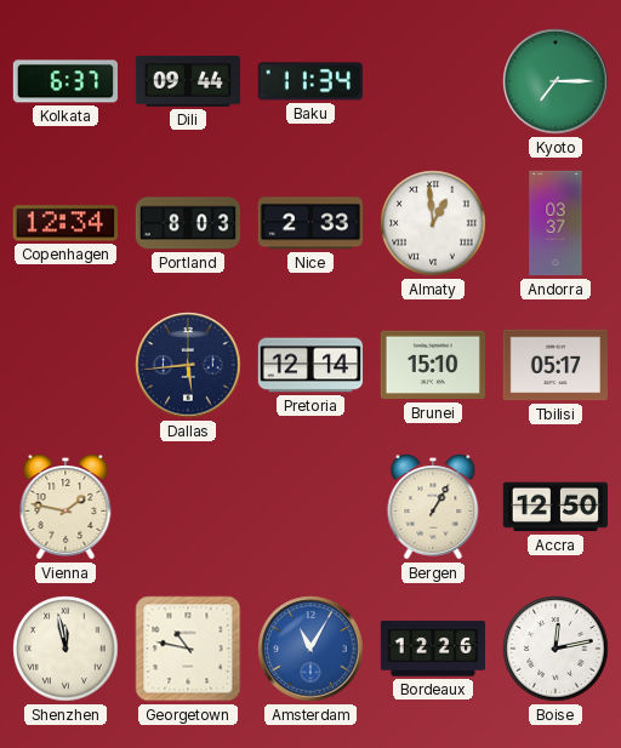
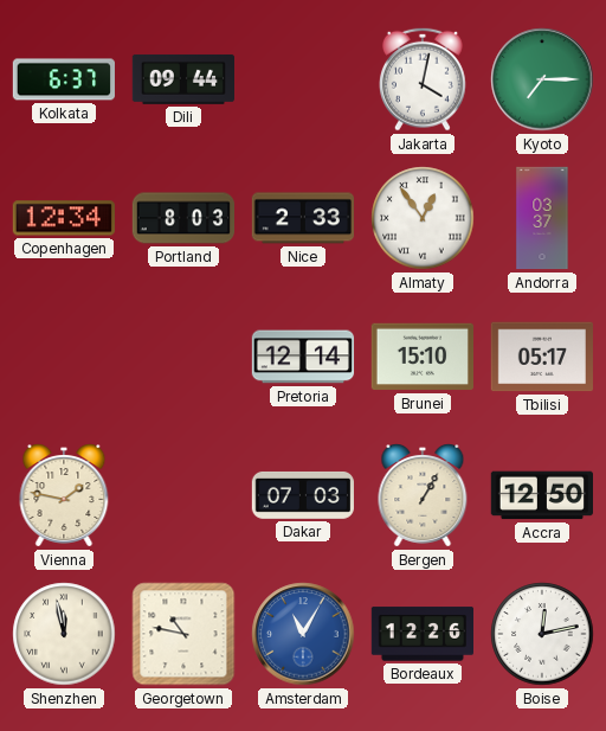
Baku: 11:34 -> none (310, 81)
Jakarta: none -> 4:02 (423, 79)
Almaty: 12:59 -> 12:54 (423, 218)
Dallas: 5:44 -> none (188, 365)
Dakar: none -> 07:03 (302, 495)
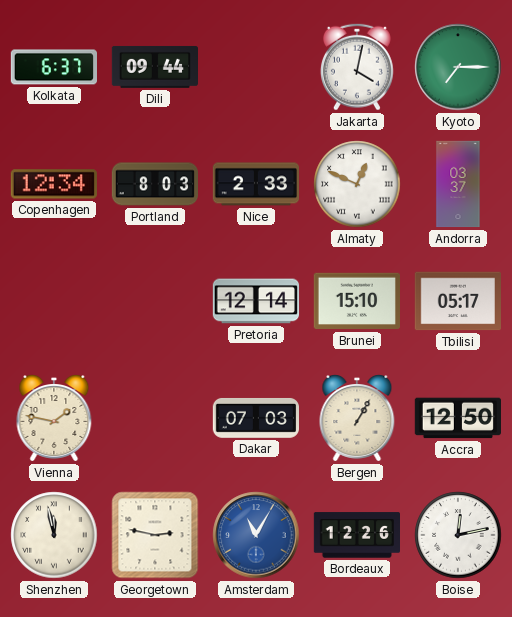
Almaty: 12:54 -> 12:49 (357, 184)
Georgetown: 10:47 -> 2:47 (155, 535)
